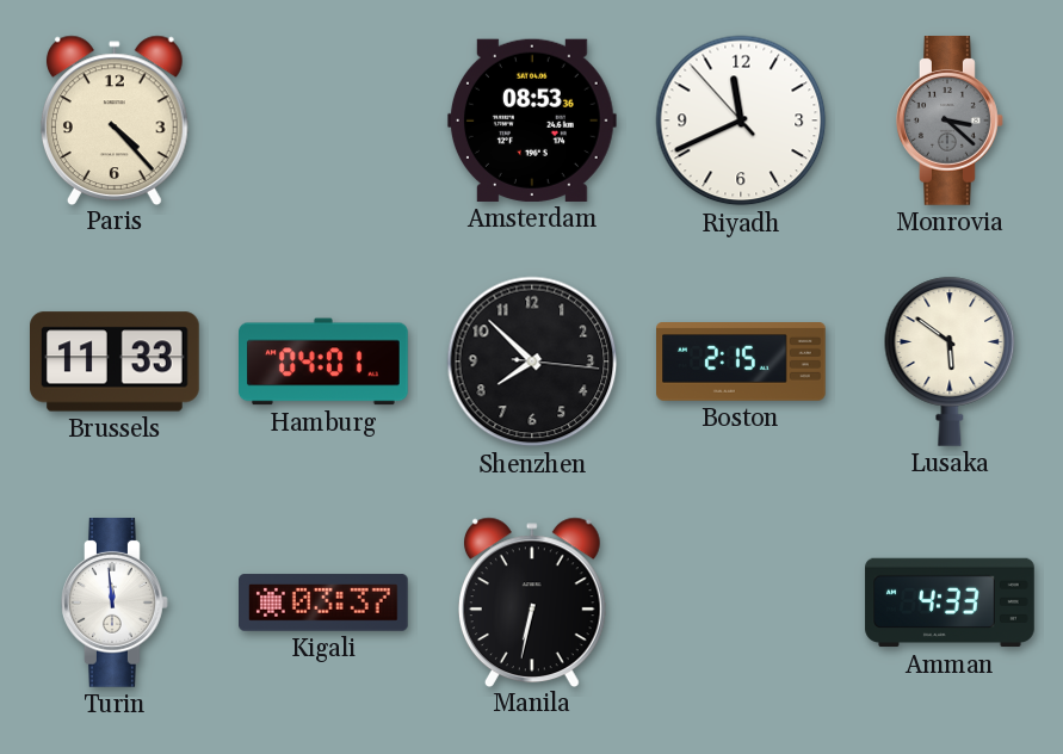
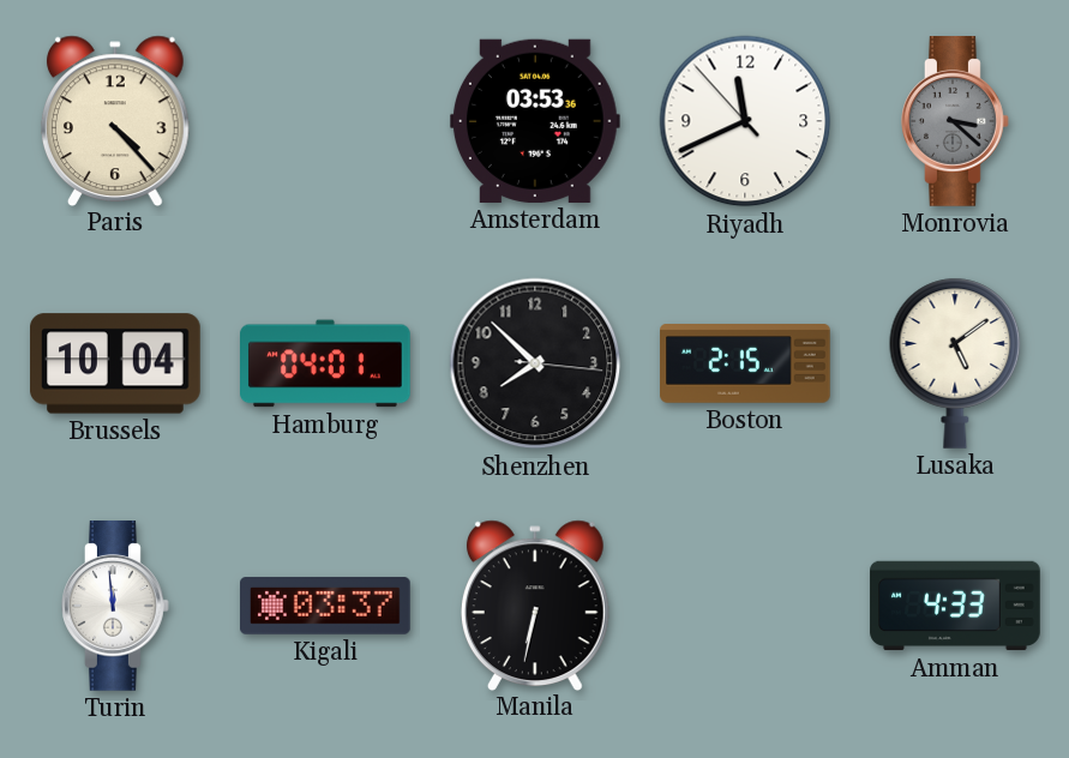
Amsterdam: 08:53 -> 03:53 (535, 121)
Brussels: 11:33 -> 10:04 (116, 363)
Lusaka: 5:51 -> 5:09 (955, 363)
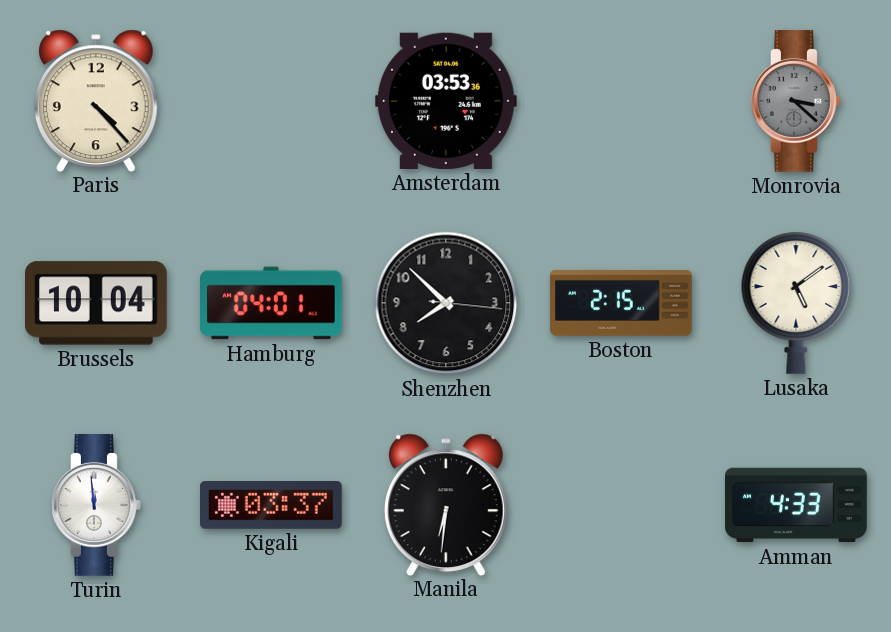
Riyadh: 11:40 -> none (745, 121)
Manila: 6:32 -> 6:31 (446, 504)
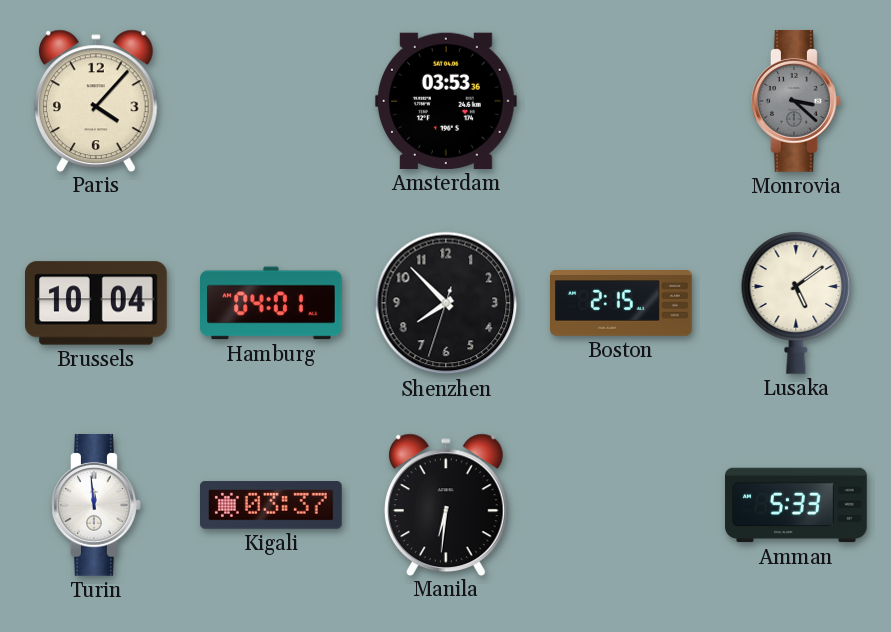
Paris: 4:23 -> 4:07 (96, 100)
Shenzhen: 7:52:16 -> 7:52:33 (446, 303)
Amman: 4:33 -> 5:33 (796, 505)
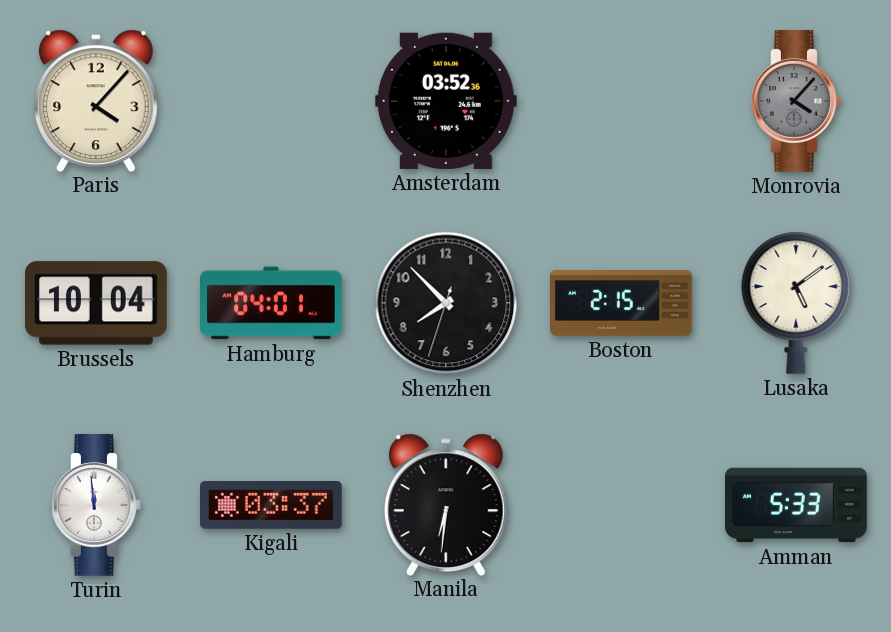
Amsterdam: 03:53 -> 03:52 (446, 101)
Monrovia: 3:22 -> 4:07 (796, 102)
